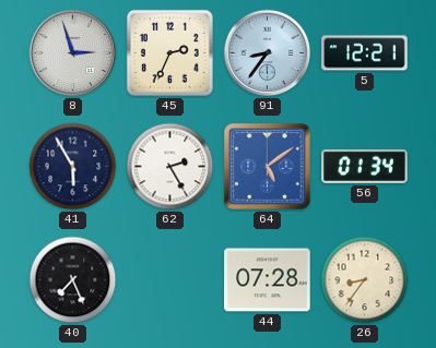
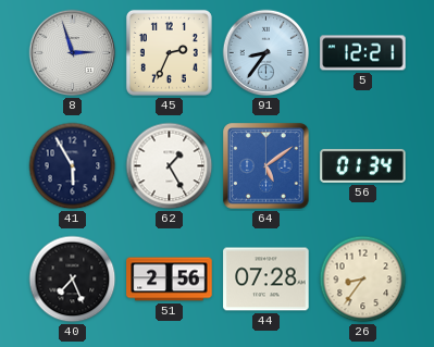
62: 2:25 -> 1:25 (170, 166)
51: none -> 2:56 (170, 280)
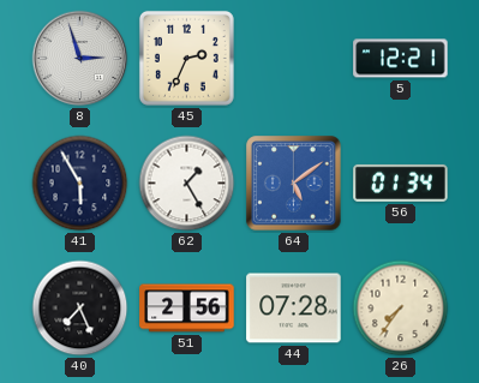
91: 8:36 -> none (266, 53)
26: 8:36 -> 7:36 (401, 309)
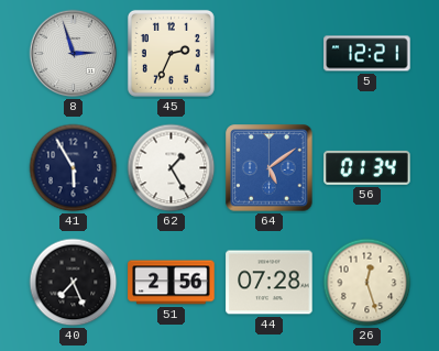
26: 7:36 -> 12:27 (367, 283)
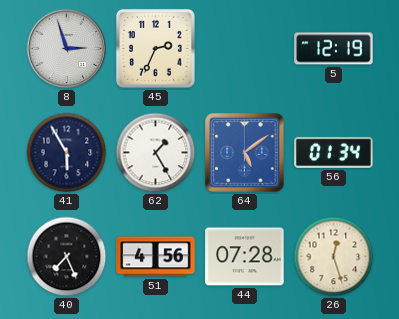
5: 12:21 -> 12:19 (334, 49)
51: 2:56 -> 4:56 (156, 257)
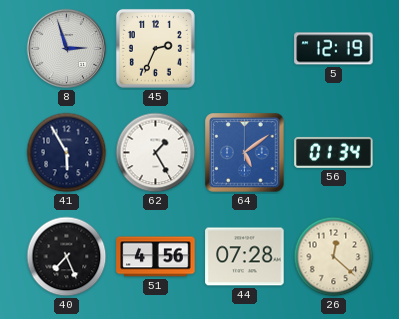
26: 12:27 -> 12:22 (334, 257)
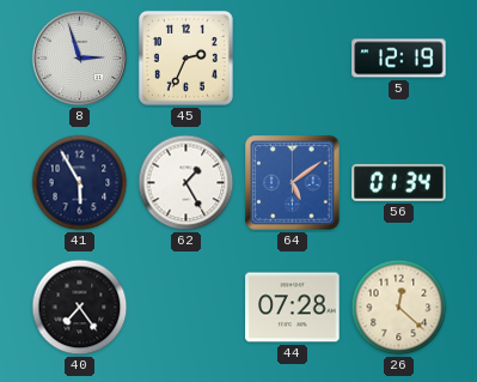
40: 7:26 -> 7:24 (80, 308)
51: 4:56 -> none (156, 257)
